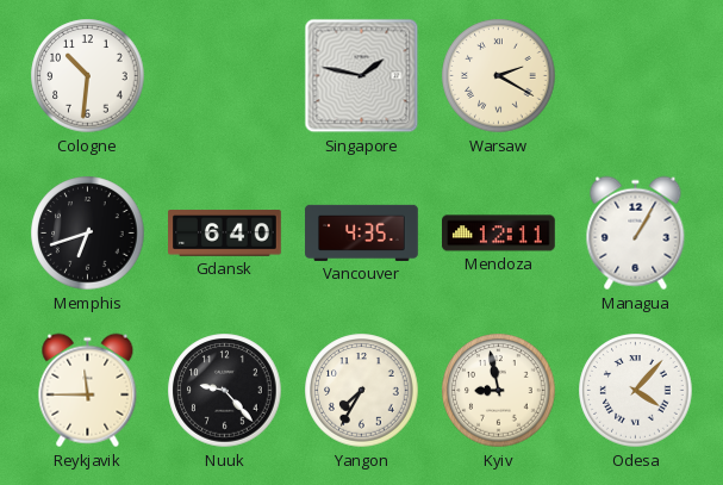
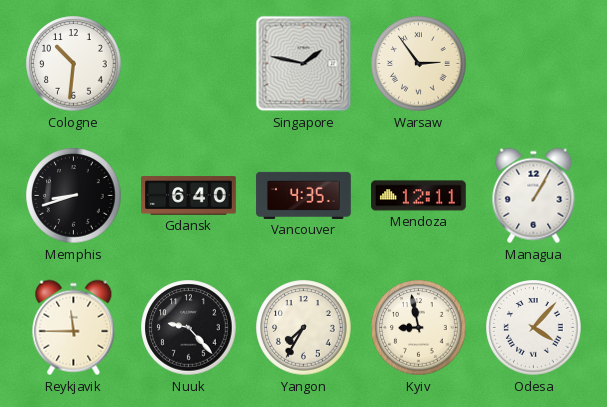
Warsaw: 2:20 -> 2:54 (419, 64)
Memphis: 6:42 -> 8:42 (74, 196)
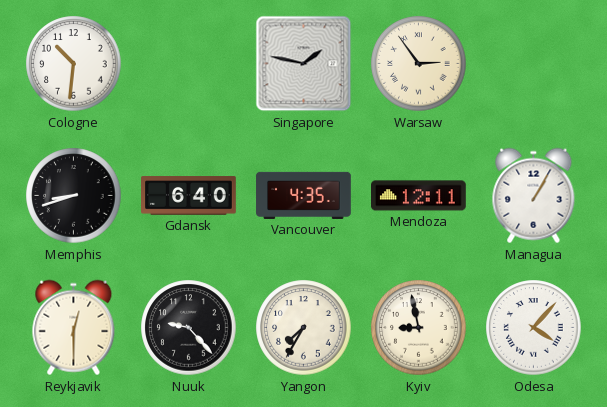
Reykjavik: 11:45 -> 12:30 (74, 328)
